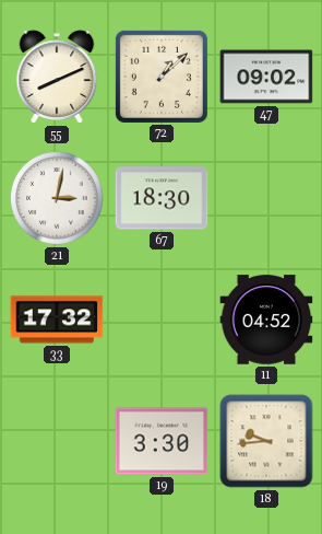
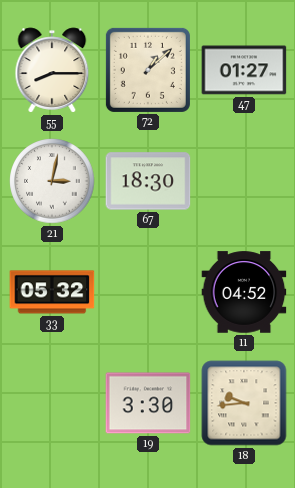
55: 8:11 -> 8:15 (52, 70)
47: 09:02 -> 01:27 (244, 70)
33: 17:32 -> 05:32 (52, 292)
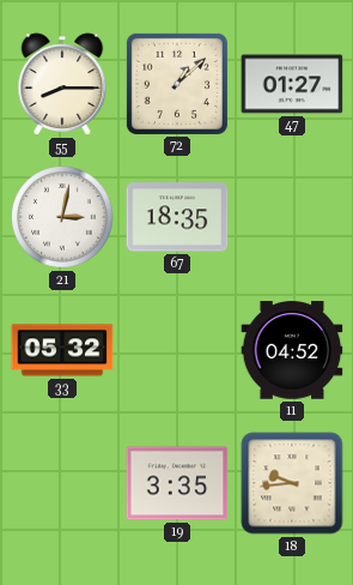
67: 18:30 -> 18:35 (177, 217)
19: 3:30 -> 3:35 (177, 483)
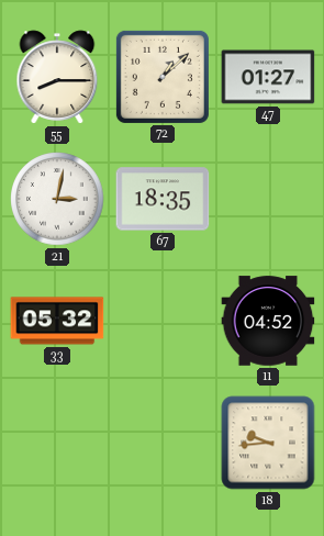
19: 3:35 -> none (177, 483)
